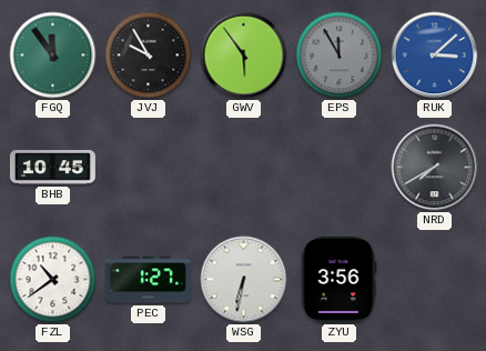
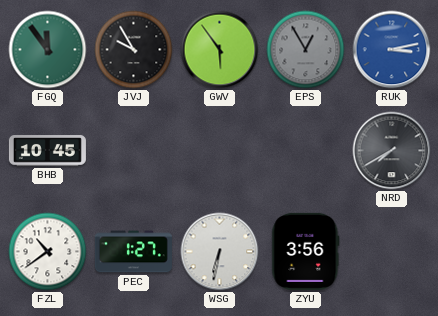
EPS: 11:55 -> 12:55 (306, 50)
RUK: 3:08 -> 3:13 (392, 50)
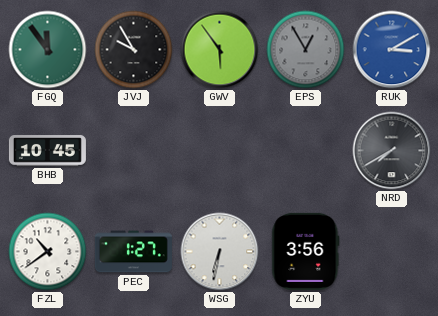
RUK: 3:13 -> 3:10 (392, 50)
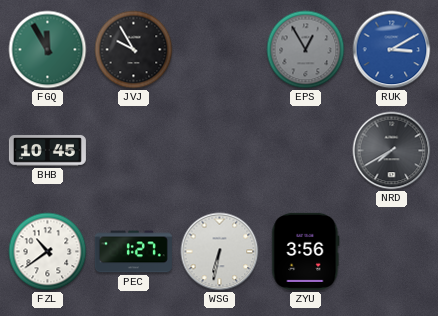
FGQ: 11:54 -> 11:55 (48, 50)
GWV: 5:54 -> none (220, 50)
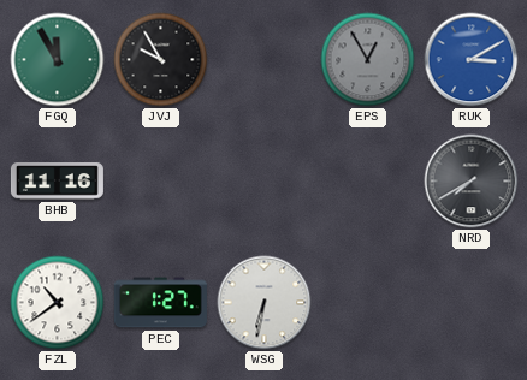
BHB: 10:45 -> 11:16 (57, 182)
ZYU: 3:56 -> none (306, 251)
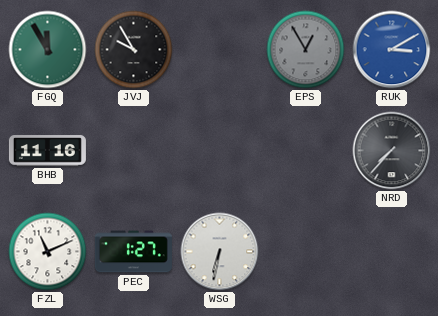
NRD: 7:40 -> 7:37 (392, 151)
FZL: 10:39 -> 11:11 (48, 252)
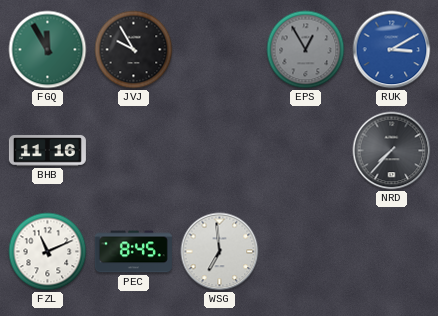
PEC: 1:27 -> 8:45 (133, 252)
WSG: 6:32 -> 6:59 (220, 252)
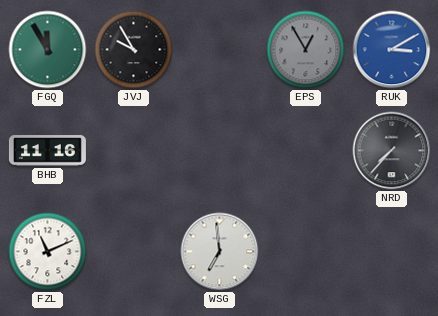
PEC: 8:45 -> none (133, 252)
